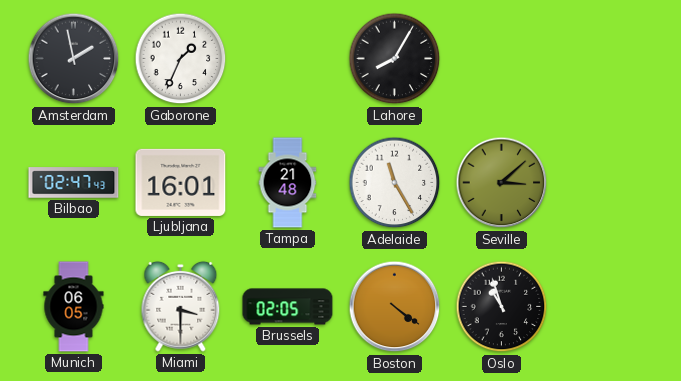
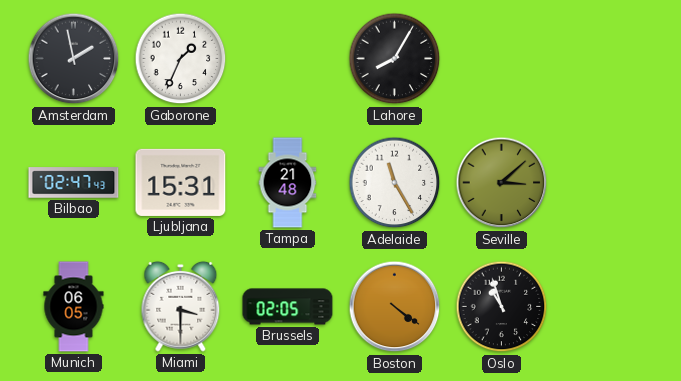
Ljubljana: 16:01 -> 15:31 (181, 182)
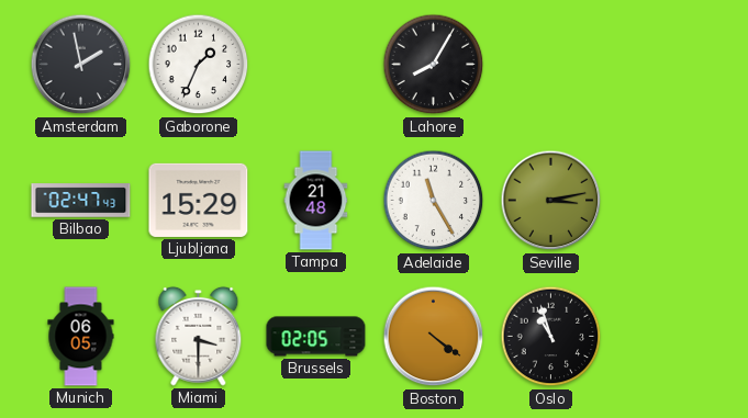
Ljubljana: 15:31 -> 15:29 (199, 200)
Seville: 3:08 -> 3:13 (551, 201)
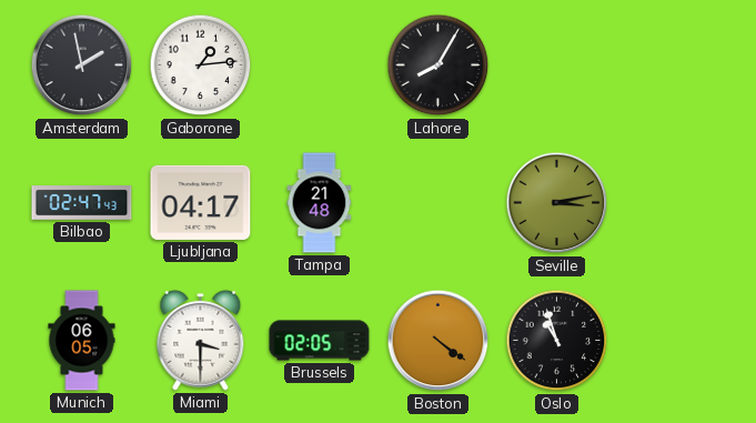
Gaborone: 1:34 -> 1:14 (201, 66)
Ljubljana: 15:29 -> 04:17 (201, 202)
Adelaide: 11:25 -> none (434, 201)
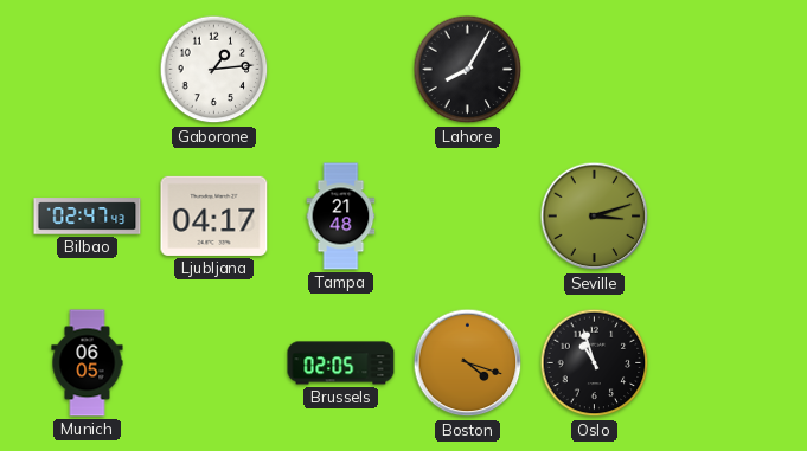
Amsterdam: 1:58 -> none (82, 66)
Seville: 3:13 -> 3:12 (595, 217)
Miami: 3:30 -> none (201, 340)
Boston: 4:21 -> 4:18 (468, 363)
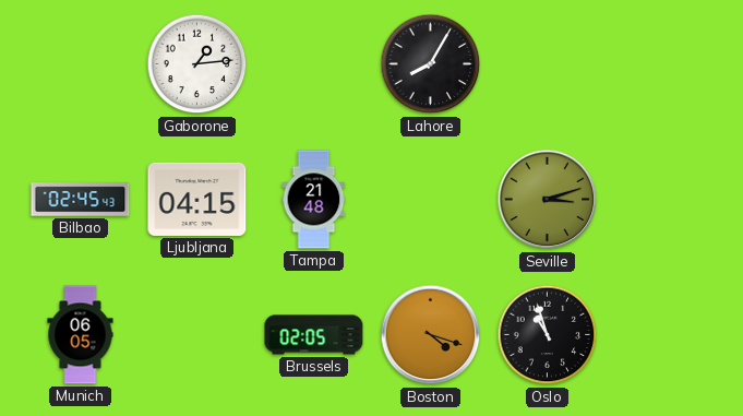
Bilbao: 02:47 -> 02:45 (81, 200)
Ljubljana: 04:17 -> 04:15 (197, 199)
